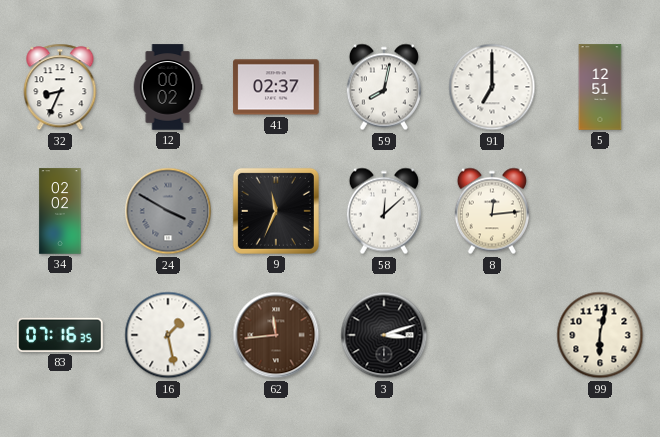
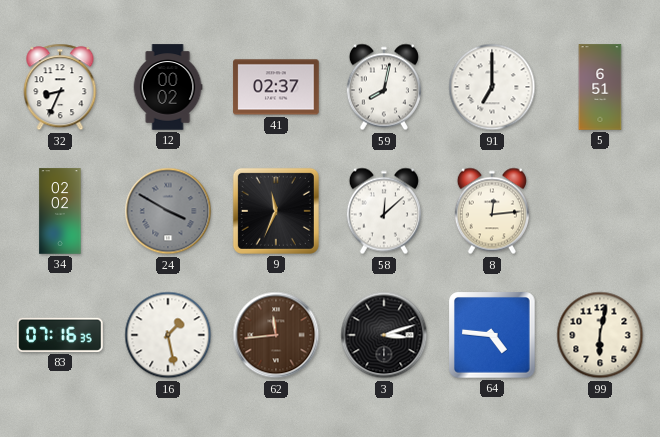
5: 12:51 -> 6:51 (600, 87)
64: none -> 4:46 (492, 335)
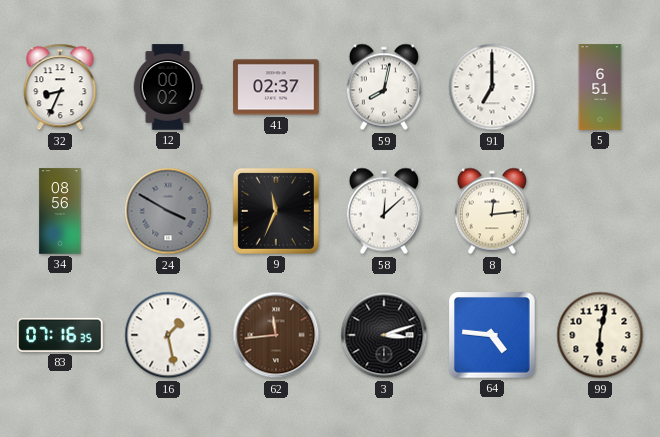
34: 02:02 -> 08:56 (60, 211)
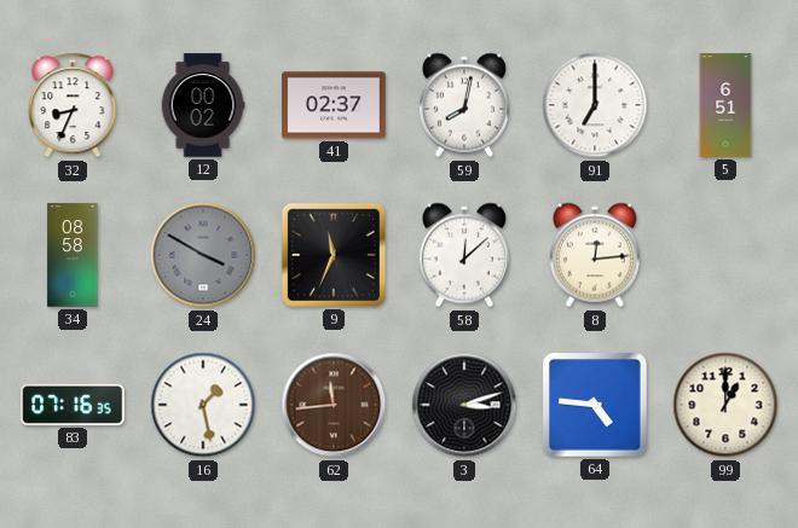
34: 08:56 -> 08:58 (73, 255)
99: 6:02 -> 1:00 (725, 405)
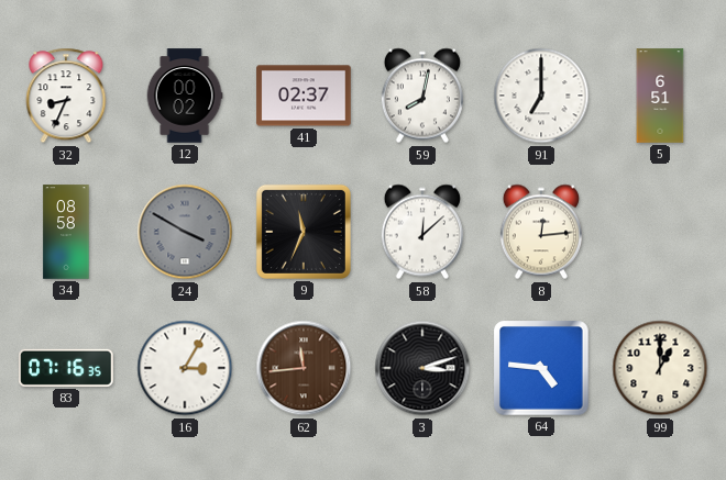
16: 1:28 -> 3:05 (185, 368)
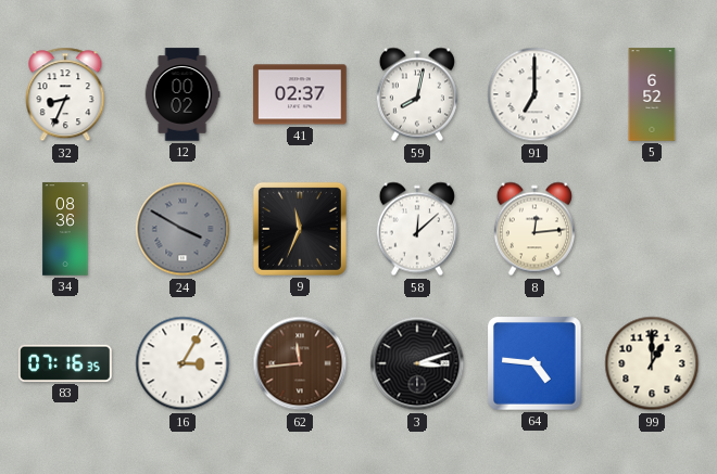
5: 6:51 -> 6:52 (652, 94)
34: 08:58 -> 08:36 (65, 229)
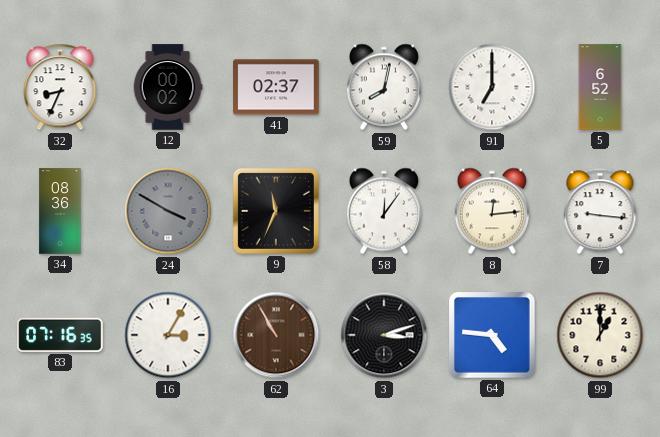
58: 12:08 -> 12:06 (384, 211)
7: none -> 9:16 (600, 211)
62: 11:44 -> 10:55 (276, 335)
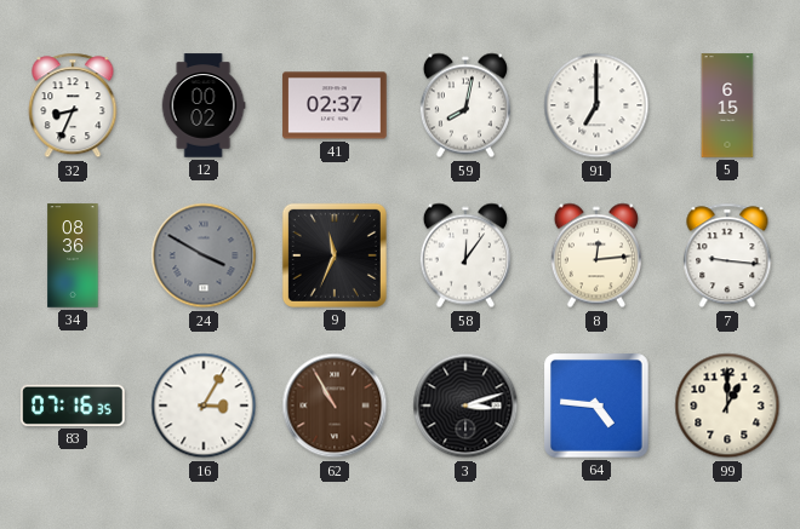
5: 6:52 -> 6:15 (727, 105)
